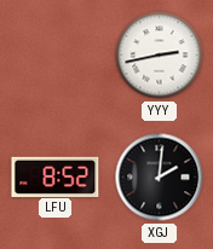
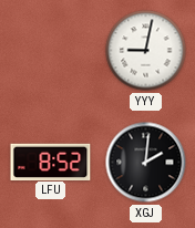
YYY: 2:43 -> 9:02 (146, 51)
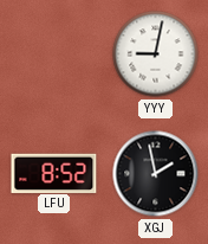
XGJ: 2:01 -> 1:58 (156, 174)
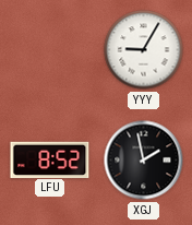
YYY: 9:02 -> 9:05 (144, 50)
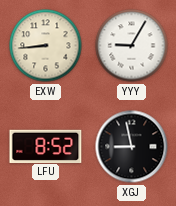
EXW: none -> 8:44 (46, 46)
XGJ: 1:58 -> 8:58 (132, 147)
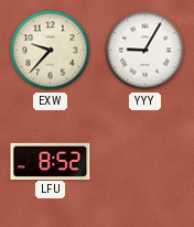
EXW: 8:44 -> 9:37 (51, 51)
XGJ: 8:58 -> none (132, 147)
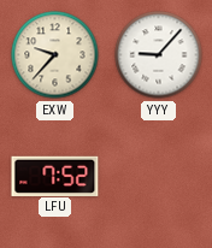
YYY: 9:05 -> 9:07 (159, 55)
LFU: 8:52 -> 7:52 (55, 176)
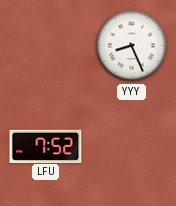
EXW: 9:37 -> none (55, 55)
YYY: 9:07 -> 8:26 (132, 46)
